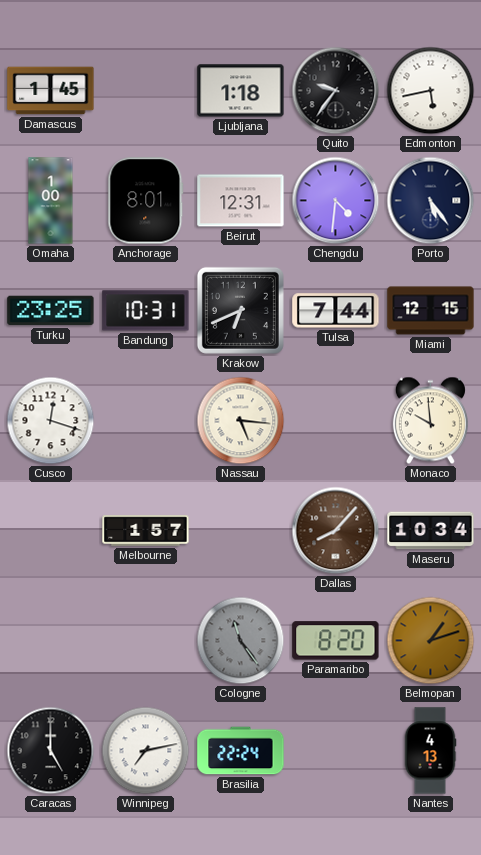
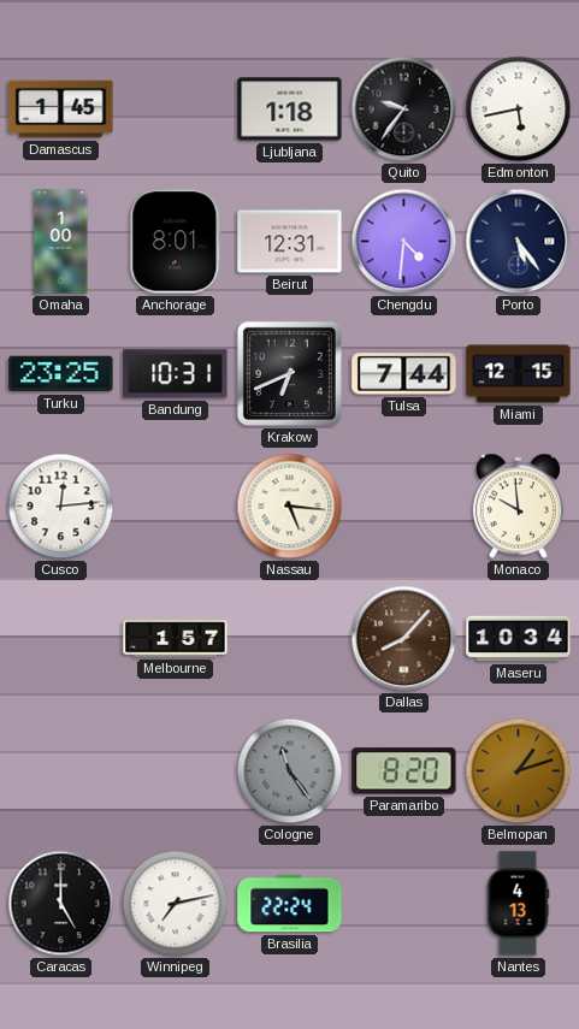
Cusco: 12:18 -> 12:14 (61, 507)
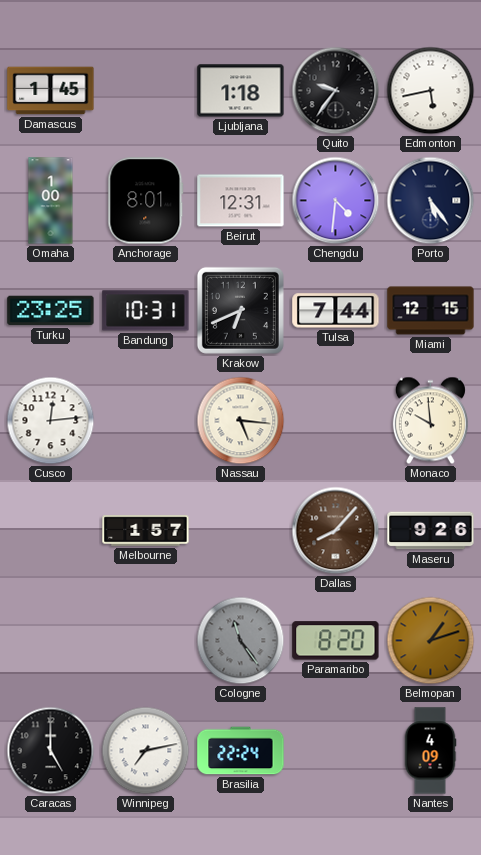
Maseru: 10:34 -> 9:26 (431, 531)
Nantes: 4:13 -> 4:09 (430, 751)
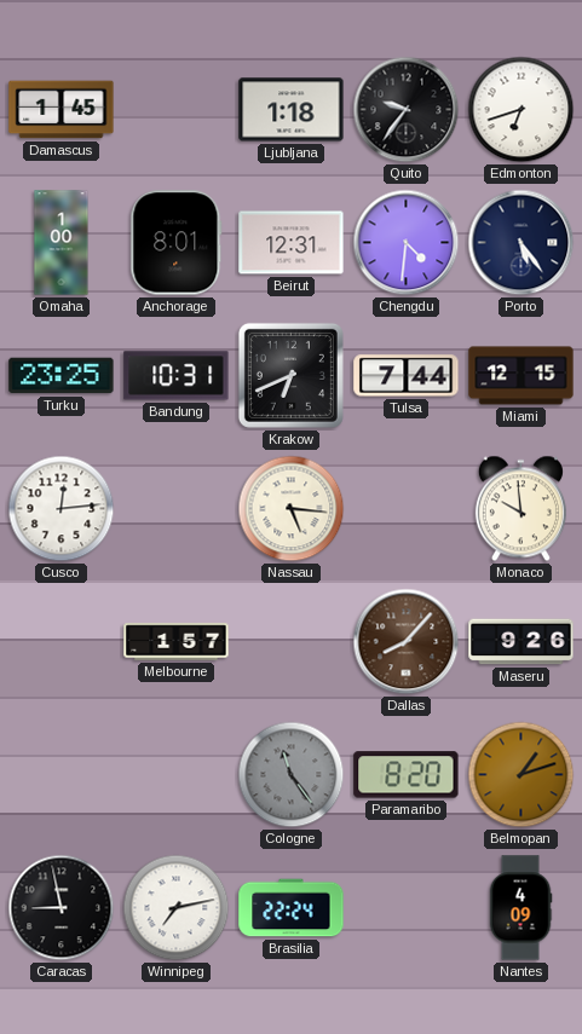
Edmonton: 5:43 -> 6:42 (522, 110)
Caracas: 5:00 -> 8:58 (62, 908)
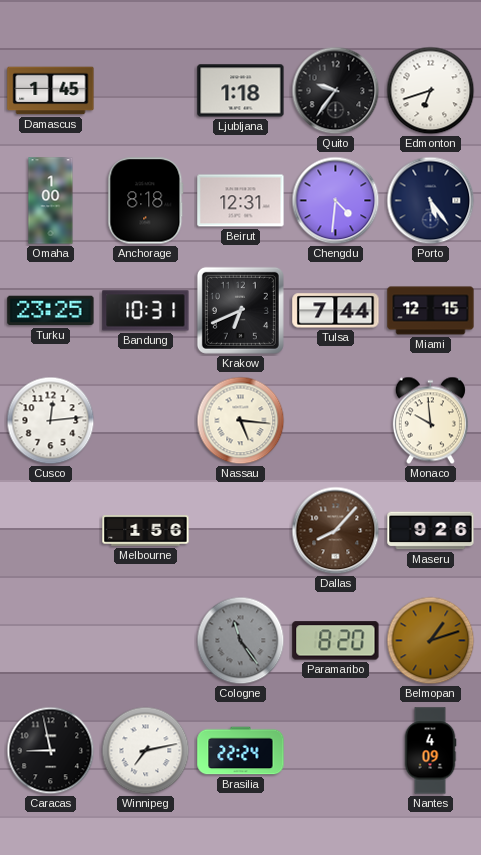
Anchorage: 8:01 -> 8:18 (146, 201)
Melbourne: 1:57 -> 1:56 (146, 531)
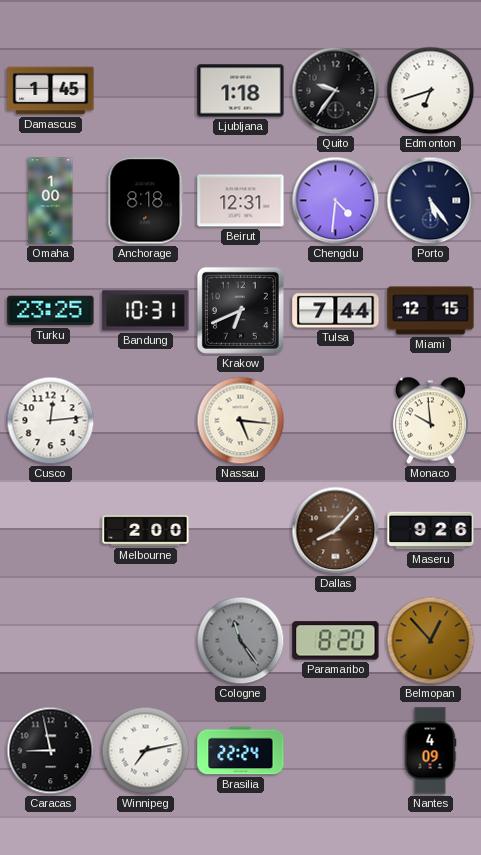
Melbourne: 1:56 -> 2:00 (146, 531)
Belmopan: 1:12 -> 12:53 (431, 641)
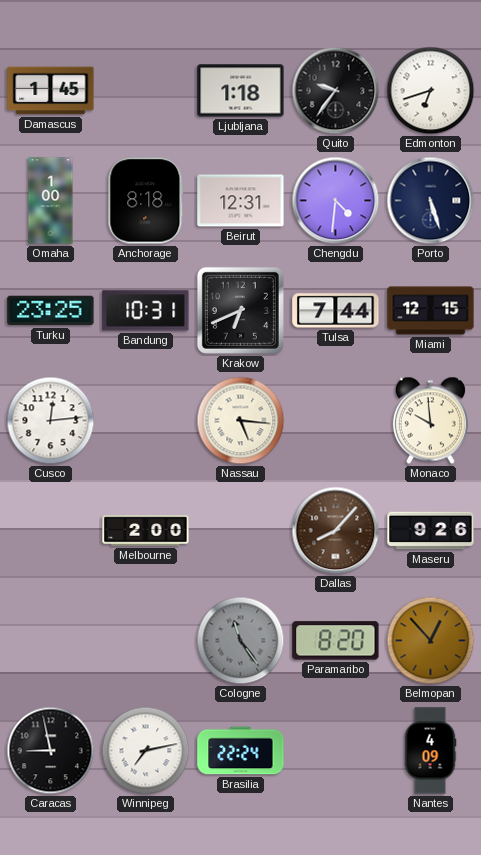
Porto: 5:24 -> 5:27 (431, 201)
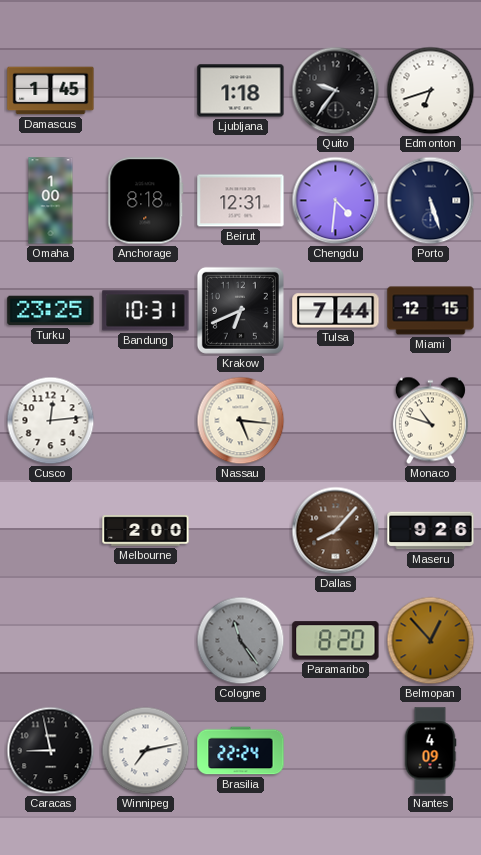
Monaco: 9:59 -> 10:48 (430, 421)
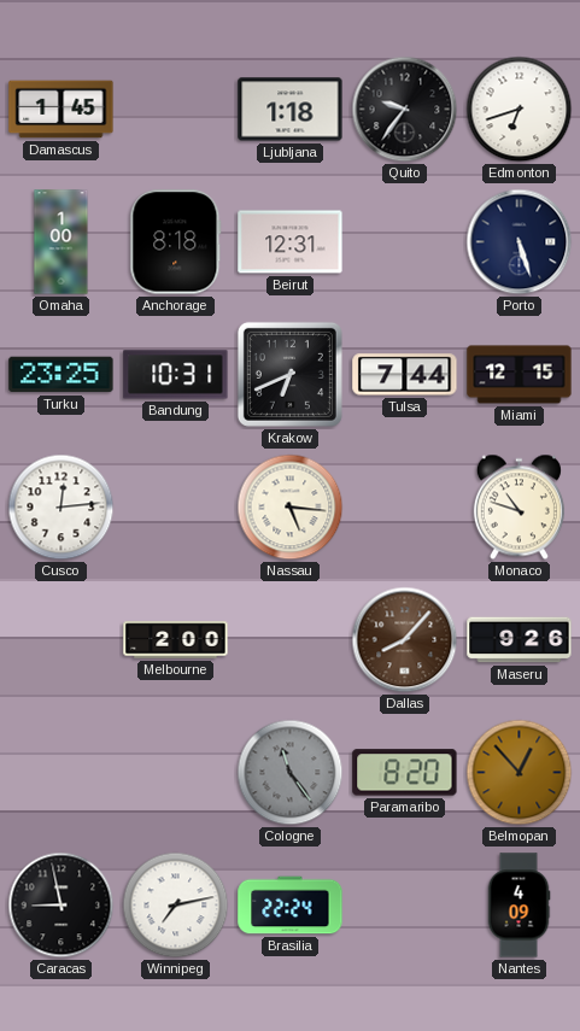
Chengdu: 4:31 -> none (336, 201)
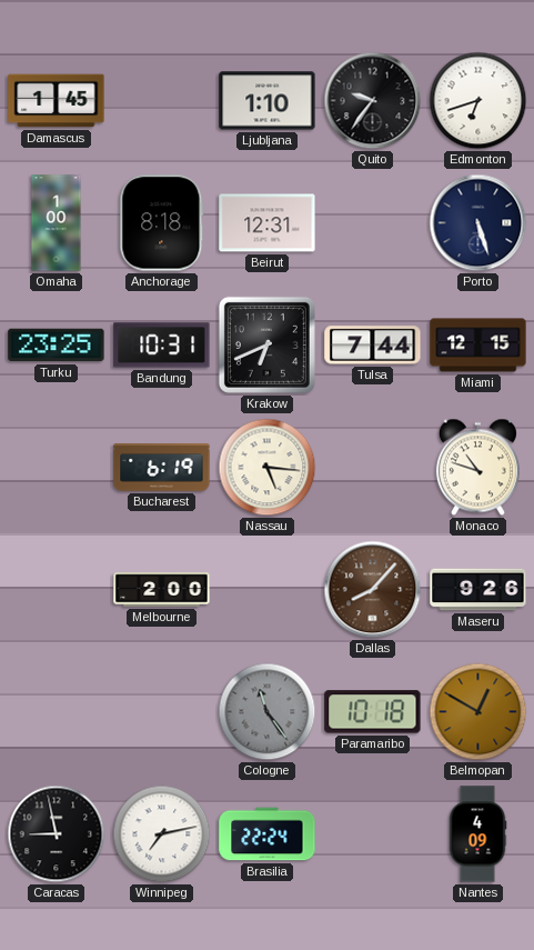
Ljubljana: 1:18 -> 1:10 (268, 101)
Cusco: 12:14 -> none (61, 508)
Bucharest: none -> 6:19 (162, 468)
Paramaribo: 8:20 -> 10:18 (373, 712)
Belmopan: 12:53 -> 12:50 (478, 712)
